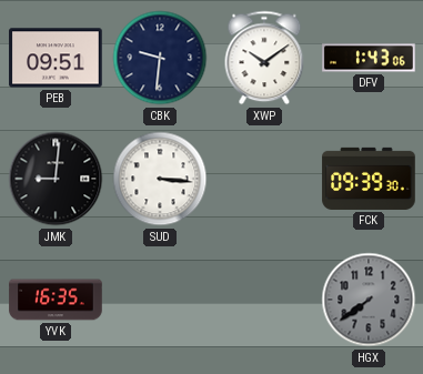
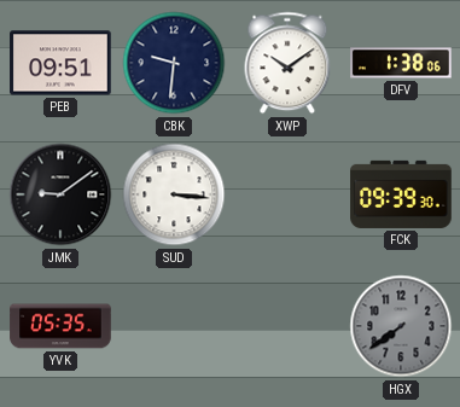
DFV: 1:43 -> 1:38 (401, 63)
JMK: 9:01 -> 9:09 (60, 194)
YVK: 16:35 -> 05:35 (60, 326)
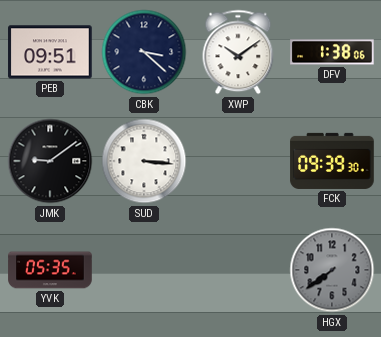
CBK: 9:31 -> 3:22 (144, 52)
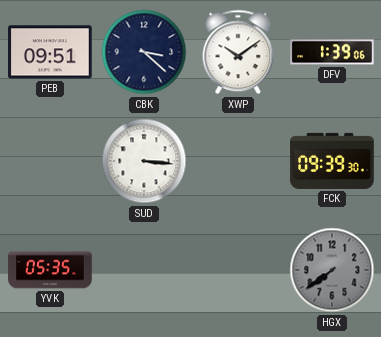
DFV: 1:38 -> 1:39 (332, 52)
JMK: 9:09 -> none (50, 161)
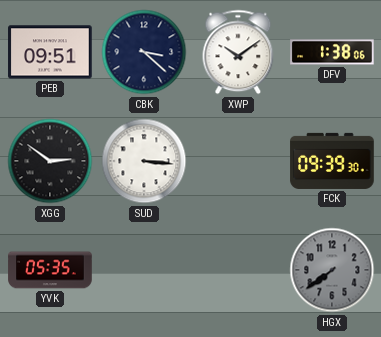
DFV: 1:39 -> 1:38 (332, 52)
XGG: none -> 2:51 (50, 161)
